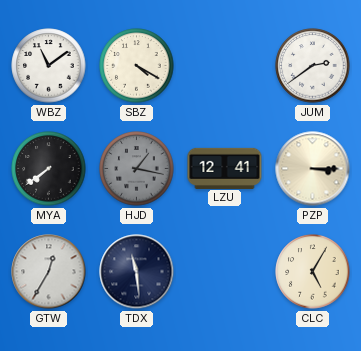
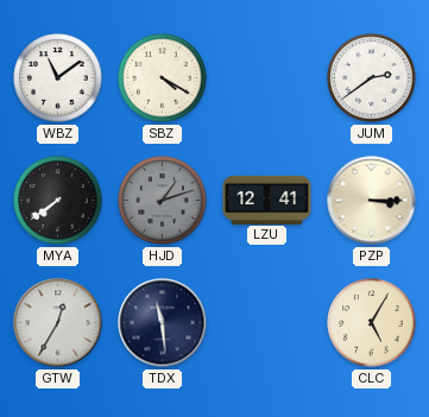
HJD: 1:17 -> 1:12 (163, 201)
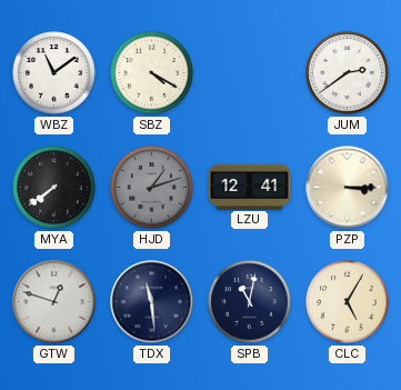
GTW: 12:35 -> 12:48 (54, 302)
SPB: none -> 11:02 (250, 302)
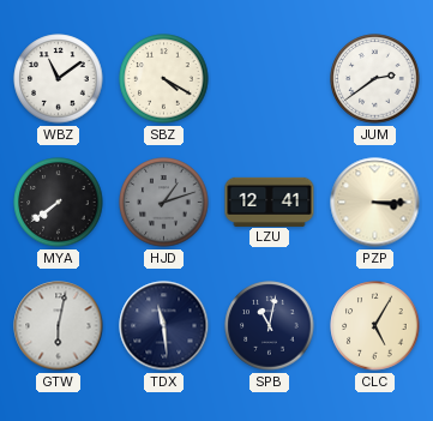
GTW: 12:48 -> 6:02 (59, 326)
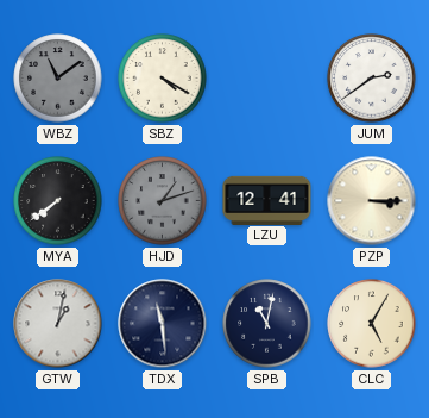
WBZ dial: white -> grey (58, 79)
GTW: 6:02 -> 1:02 (58, 324)
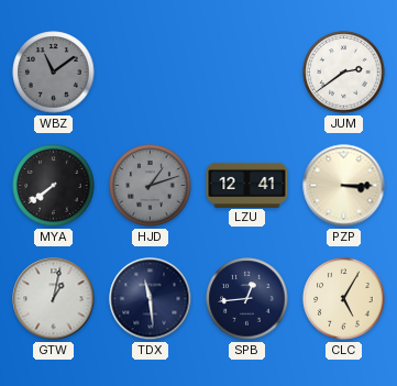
SBZ: 4:20 -> none (163, 79)
SPB: 11:02 -> 12:44 (247, 299)
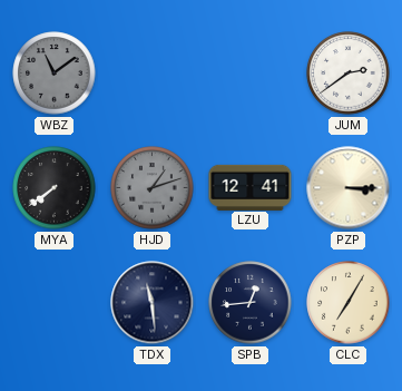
GTW: 1:02 -> none (54, 299)
CLC: 5:05 -> 7:05 (349, 303)
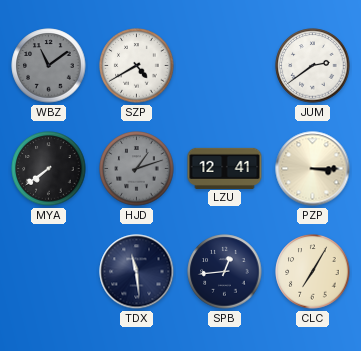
SZP: none -> 4:40 (137, 66)
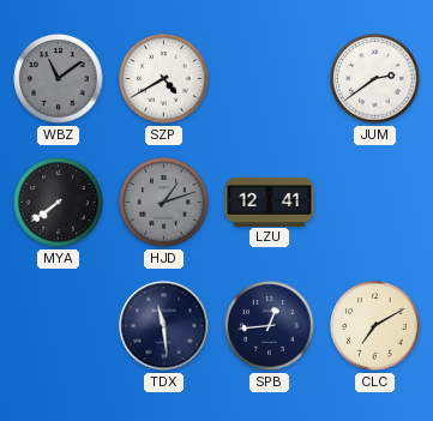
PZP: 3:15 -> none (313, 169)
CLC: 7:05 -> 7:10 (375, 326)
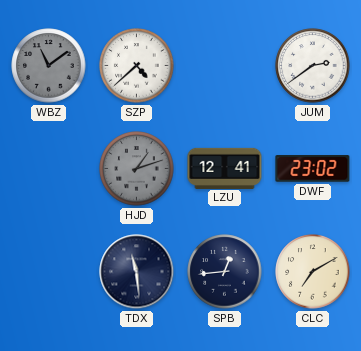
SZP: 4:40 -> 4:38 (137, 66)
MYA: 7:39 -> none (59, 203)
DWF: none -> 23:02 (313, 169)
